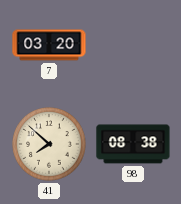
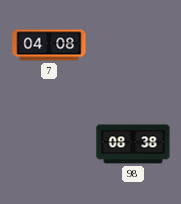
7: 03:20 -> 04:08 (49, 45)
41: 7:52 -> none (49, 144)
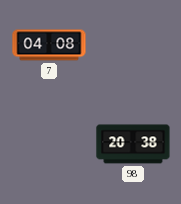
98: 08:38 -> 20:38 (133, 144)
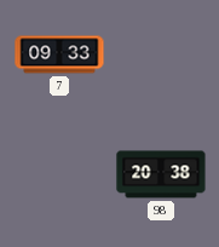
7: 04:08 -> 09:33 (59, 54)
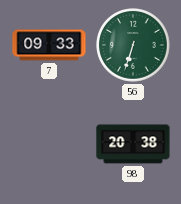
56: none -> 6:33 (133, 45)
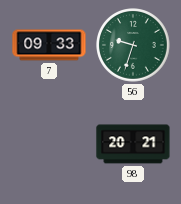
56: 6:33 -> 9:33 (133, 45)
98: 20:38 -> 20:21 (133, 144)
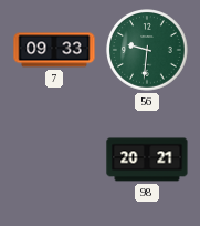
56: 9:33 -> 9:31 (147, 50)
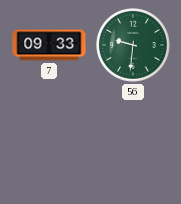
98: 20:21 -> none (147, 160)
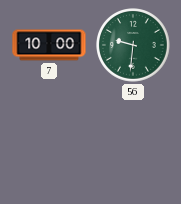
7: 09:33 -> 10:00 (49, 45)
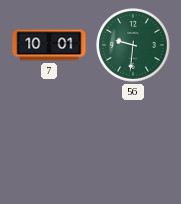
7: 10:00 -> 10:01 (49, 45)
